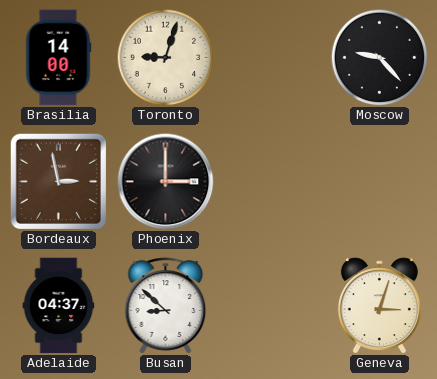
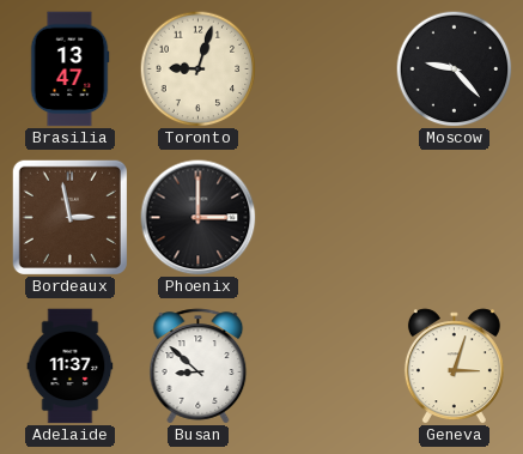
Brasilia: 14:00 -> 13:47 (69, 69)
Adelaide: 04:37 -> 11:37 (71, 367)
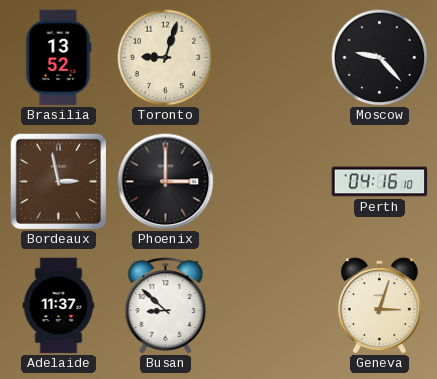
Brasilia: 13:47 -> 13:52 (58, 58)
Perth: none -> 04:16 (380, 182)
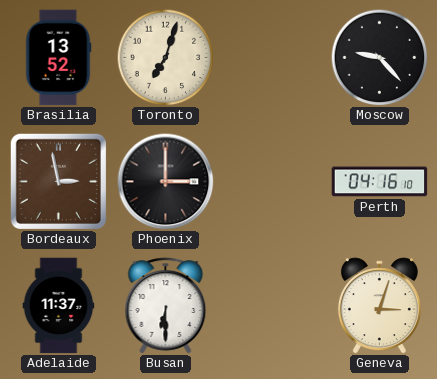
Toronto: 9:03 -> 7:03 (165, 57)
Busan: 8:52 -> 6:30 (166, 306)
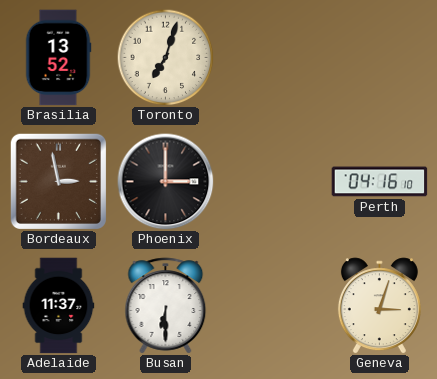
Moscow: 9:23 -> none (379, 57)
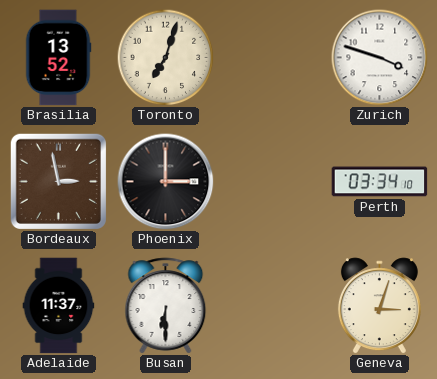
Zurich: none -> 3:48 (380, 58)
Perth: 04:16 -> 03:34 (380, 182)
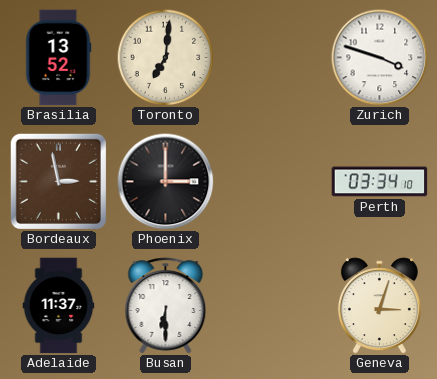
Toronto: 7:03 -> 7:01 (165, 57)
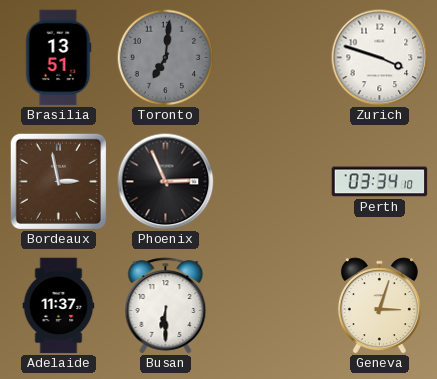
Brasilia: 13:52 -> 13:51 (58, 58)
Toronto dial: cream -> grey (165, 57)
Phoenix: 3:00 -> 2:56 (166, 182)
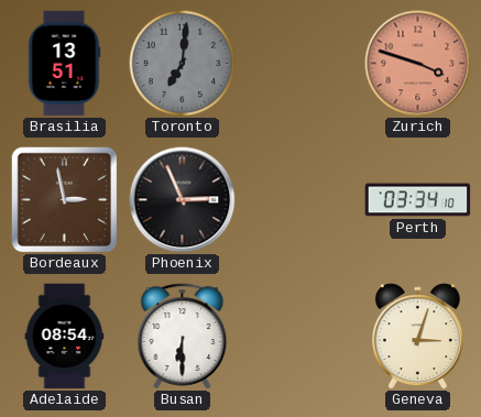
Zurich dial: white -> salmon (418, 64)
Adelaide: 11:37 -> 08:54 (65, 337)
